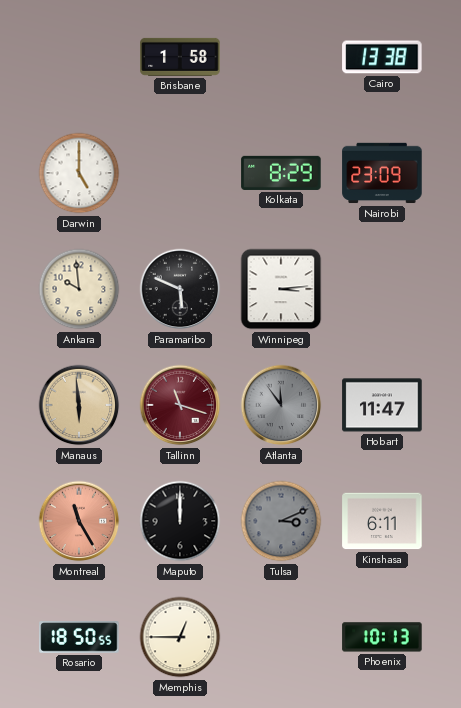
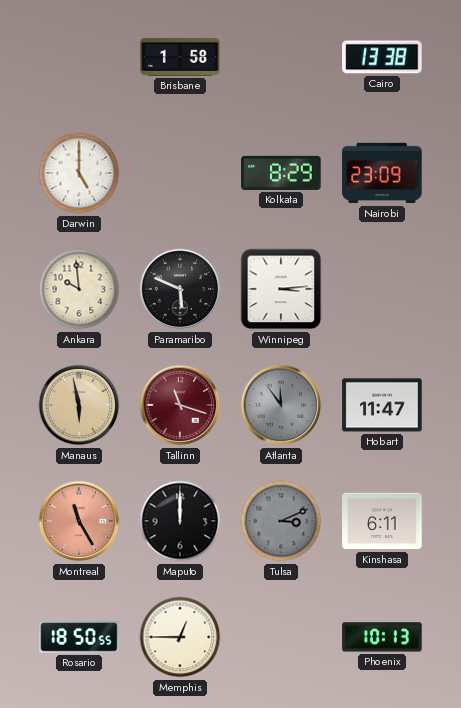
Manaus: 5:59 -> 5:58 (79, 405)
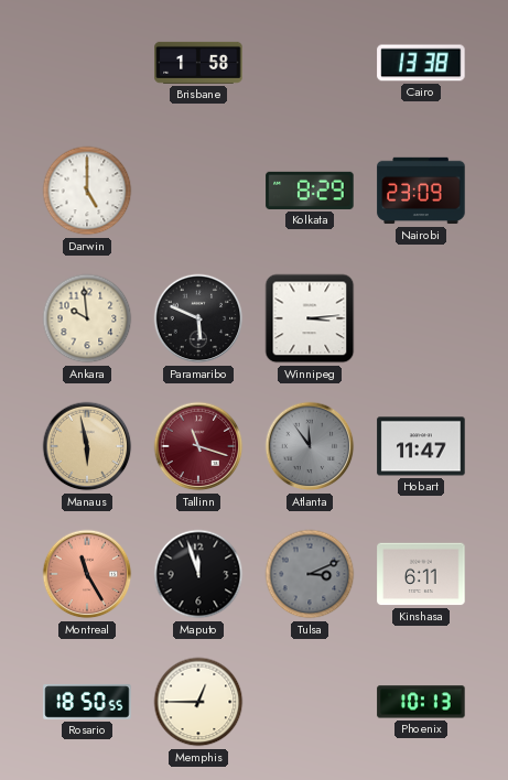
Maputo: 12:00 -> 11:57 (198, 574)
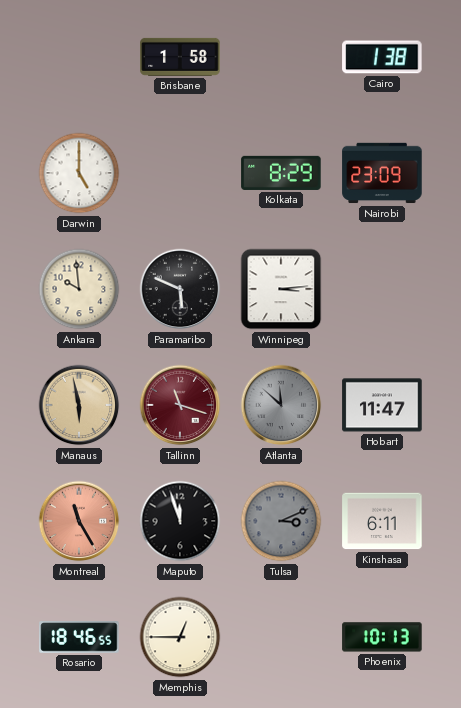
Cairo: 13:38 -> 1:38 (382, 57)
Atlanta: 11:54 -> 11:52 (281, 405)
Rosario: 18:50 -> 18:46 (79, 637)
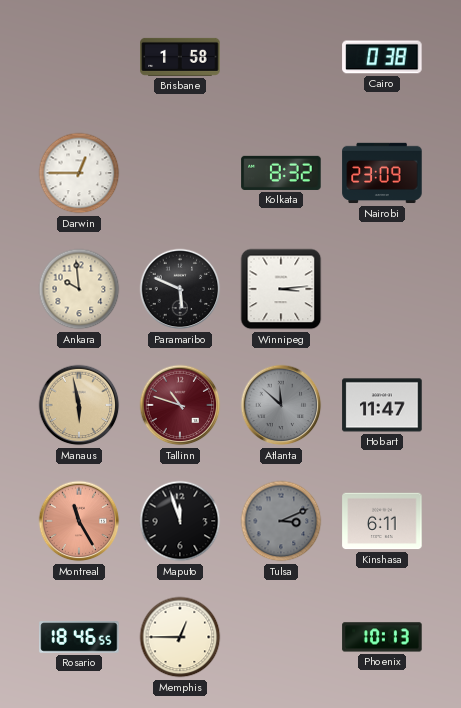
Cairo: 1:38 -> 0:38 (382, 57)
Darwin: 5:00 -> 12:45 (79, 173)
Kolkata: 8:29 -> 8:32 (281, 173)
Tallinn: 11:18 -> 10:48 (180, 405)
